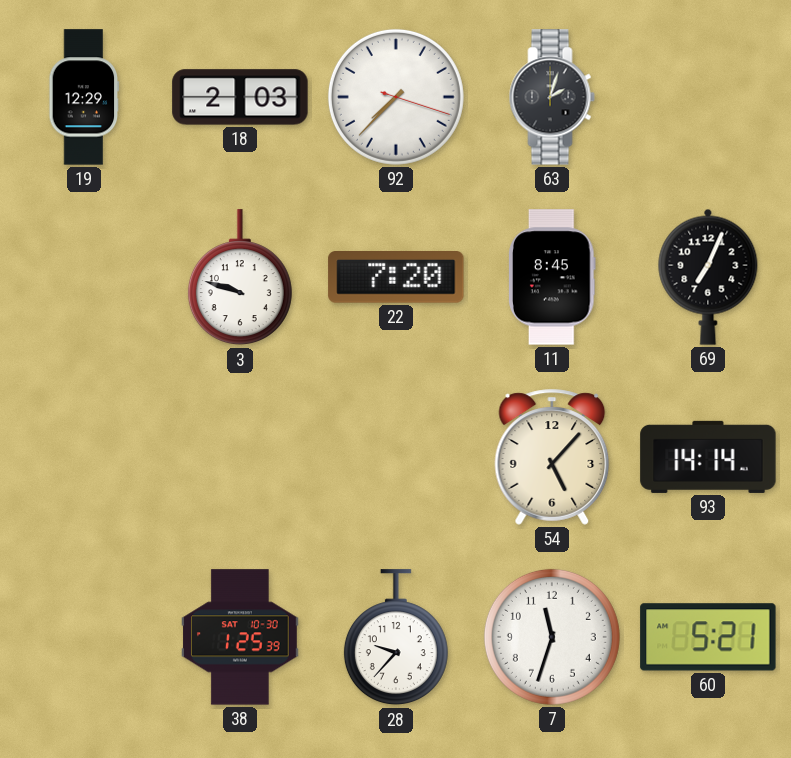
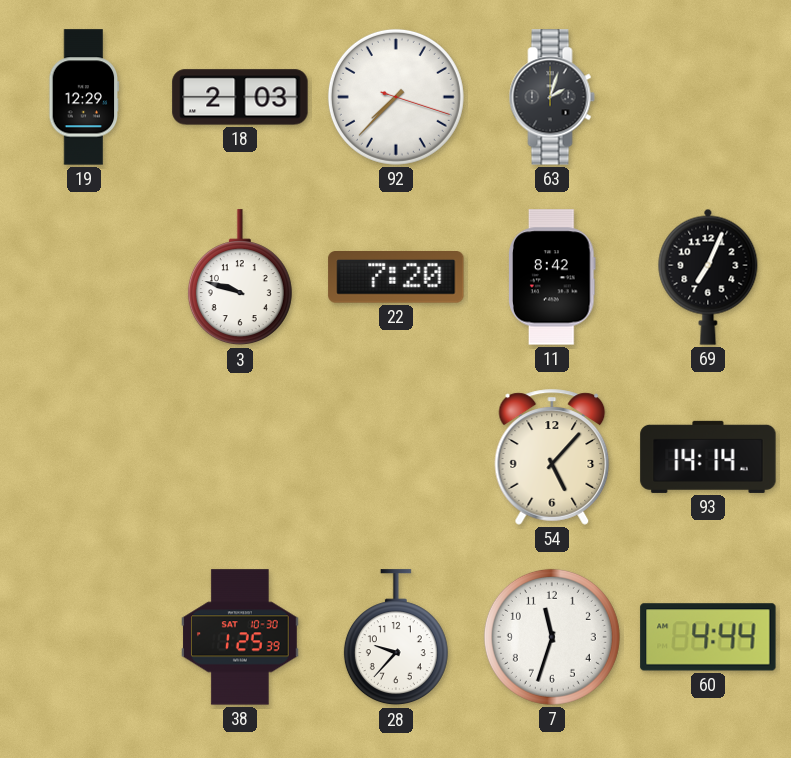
11: 8:45 -> 8:42 (553, 277)
60: 5:21 -> 4:44 (708, 637)
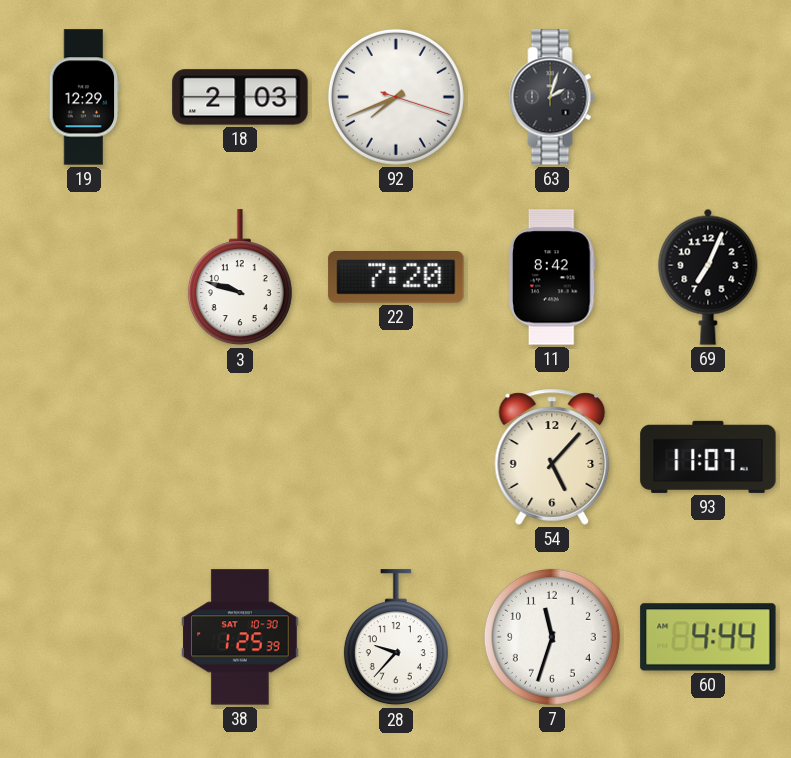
92: 7:37 -> 7:41 (396, 97)
93: 14:14 -> 11:07 (708, 457)
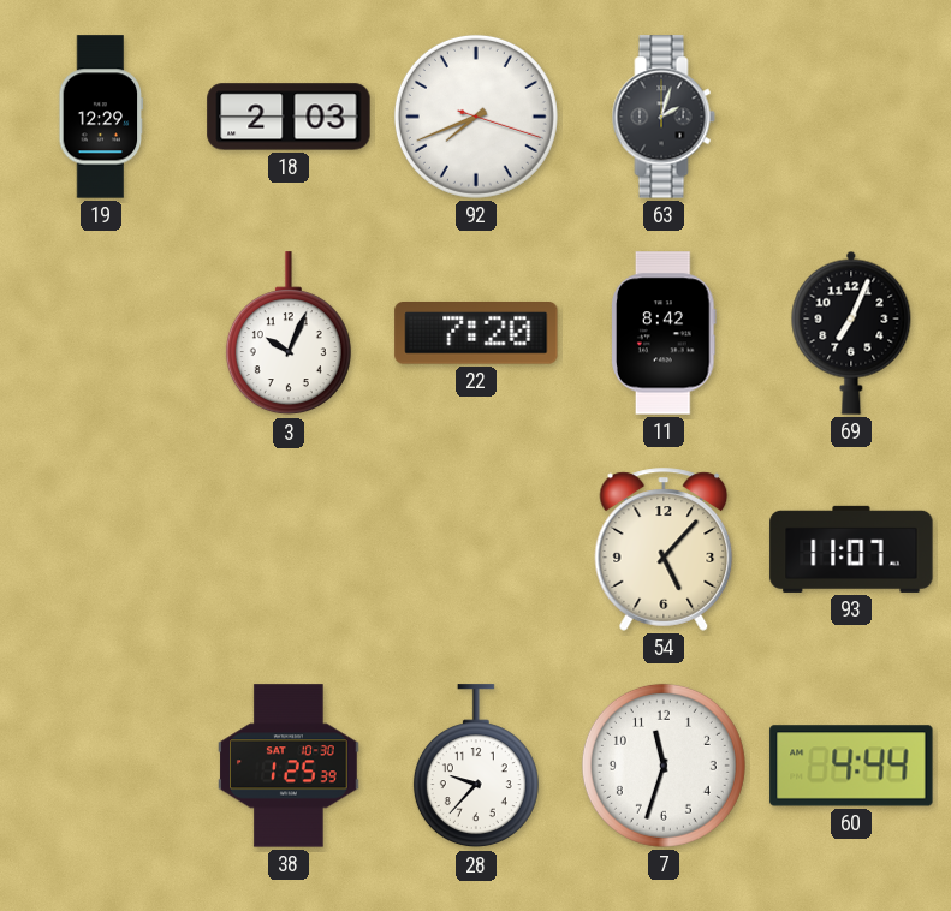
3: 9:48 -> 10:04 (289, 334)
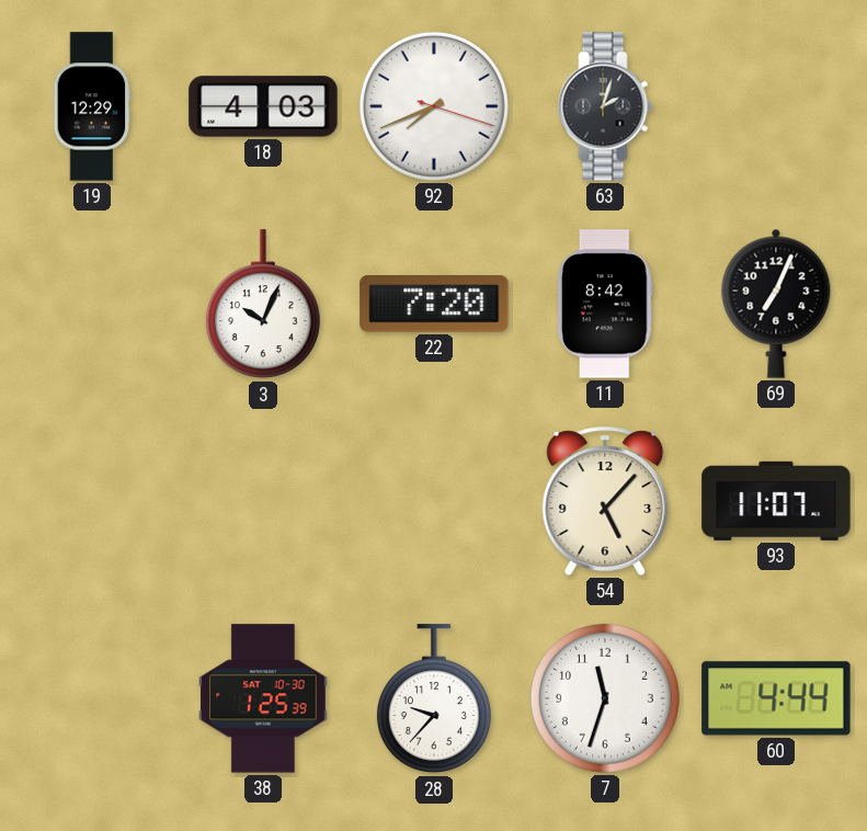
18: 2:03 -> 4:03 (263, 106)
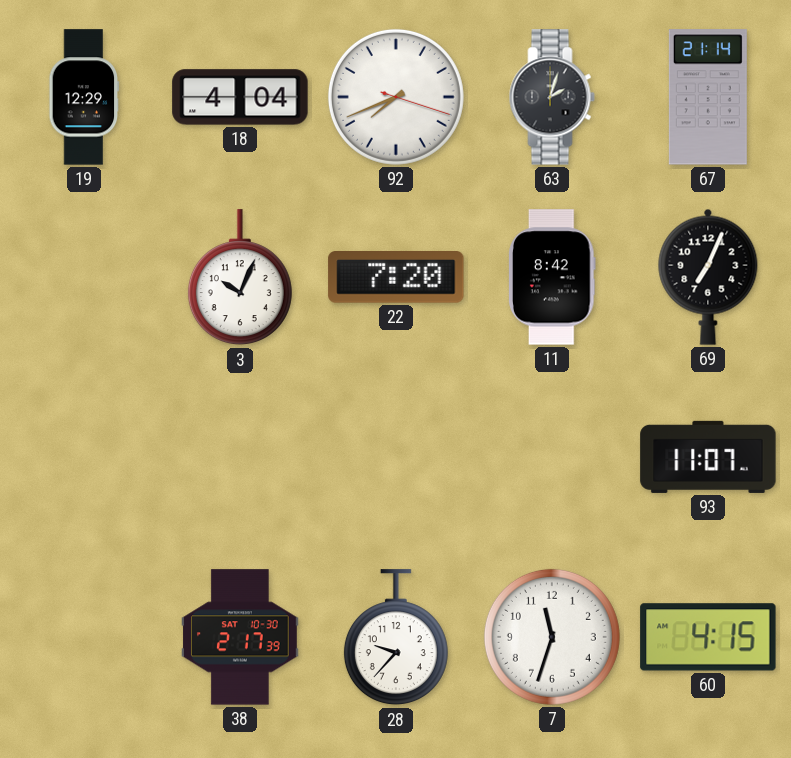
18: 4:03 -> 4:04 (240, 97)
67: none -> 21:14 (708, 97)
54: 5:07 -> none (605, 501)
38: 1:25 -> 2:17 (241, 637)
60: 4:44 -> 4:15 (708, 637)
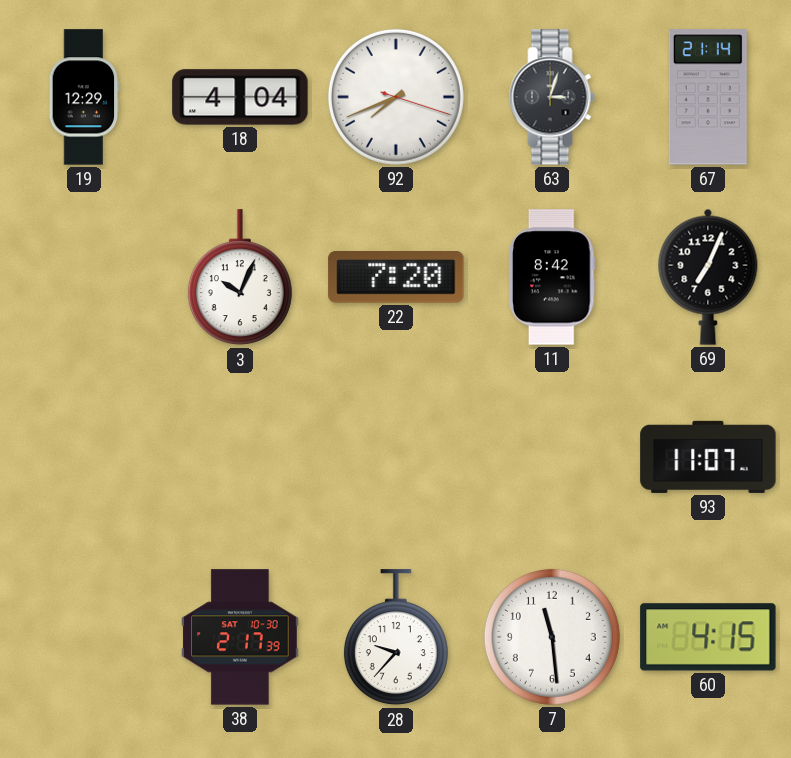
63: 2:03 -> 3:03 (552, 97)
7: 11:33 -> 11:29 (552, 637)
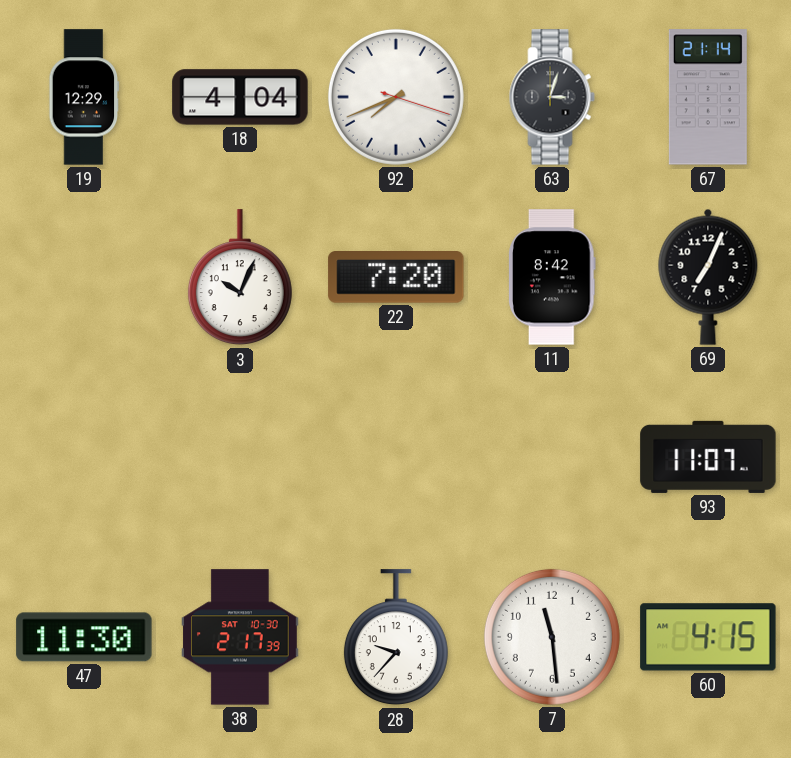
47: none -> 11:30 (84, 637)
